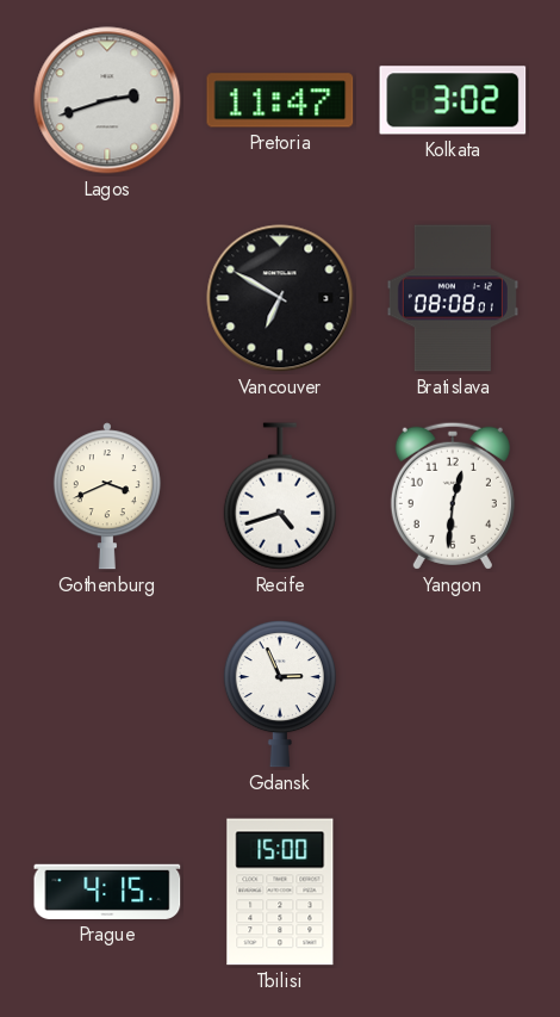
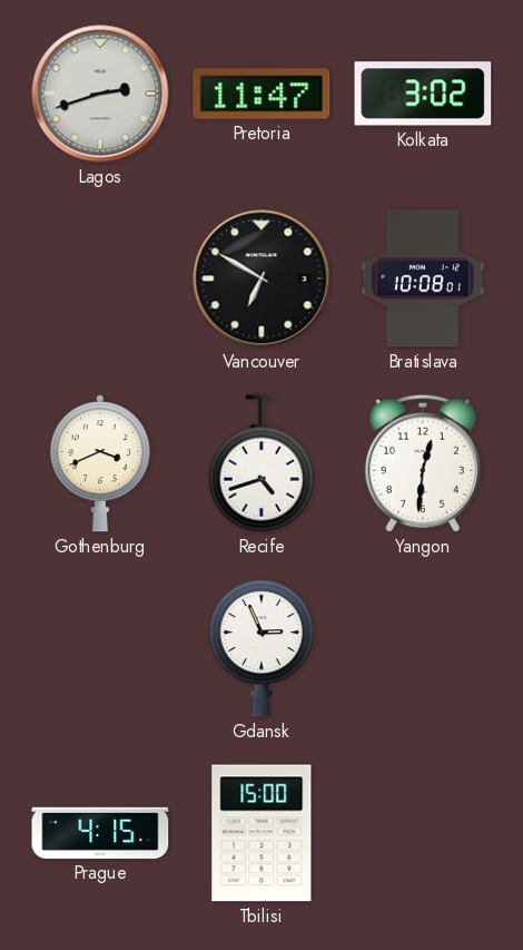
Bratislava: 08:08 -> 10:08 (423, 278)
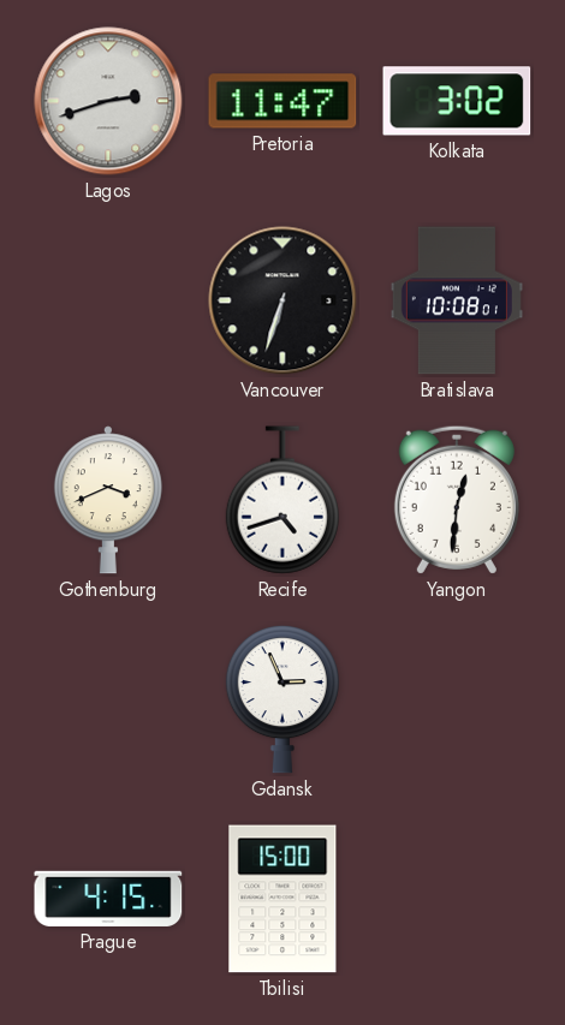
Vancouver: 6:50 -> 6:33 (282, 300)
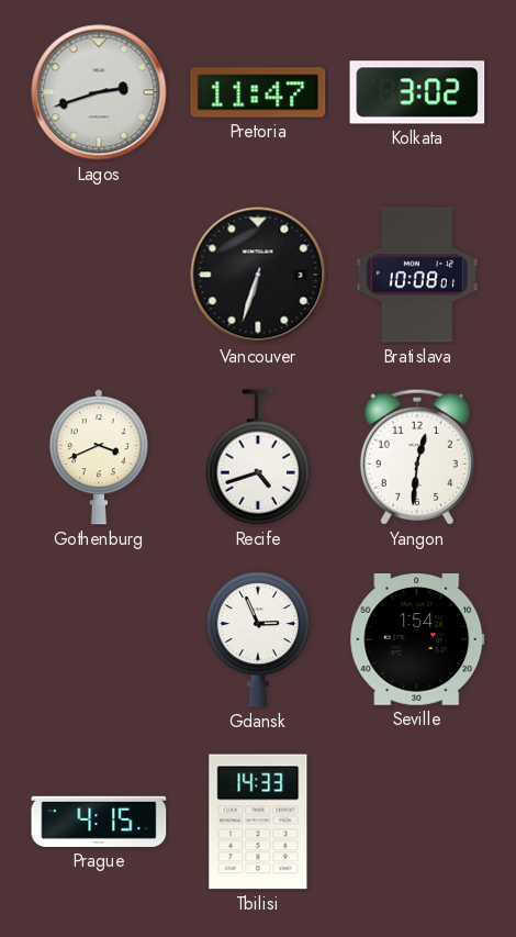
Seville: none -> 1:54 (417, 639)
Tbilisi: 15:00 -> 14:33 (258, 822)
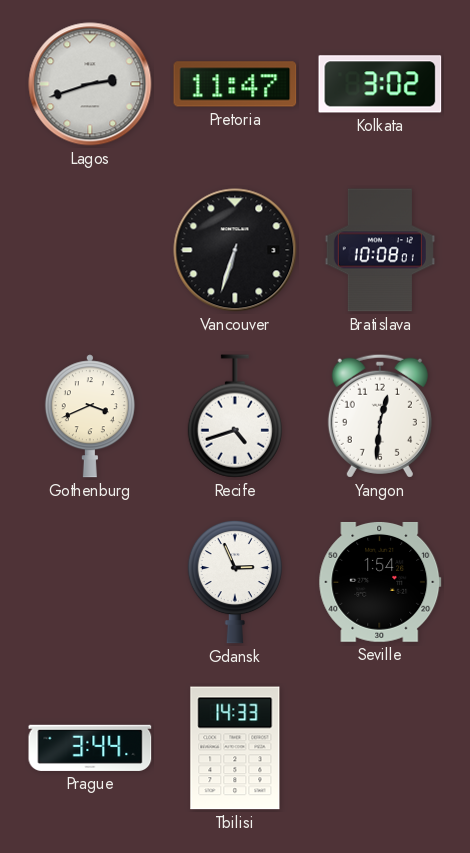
Prague: 4:15 -> 3:44 (90, 748)
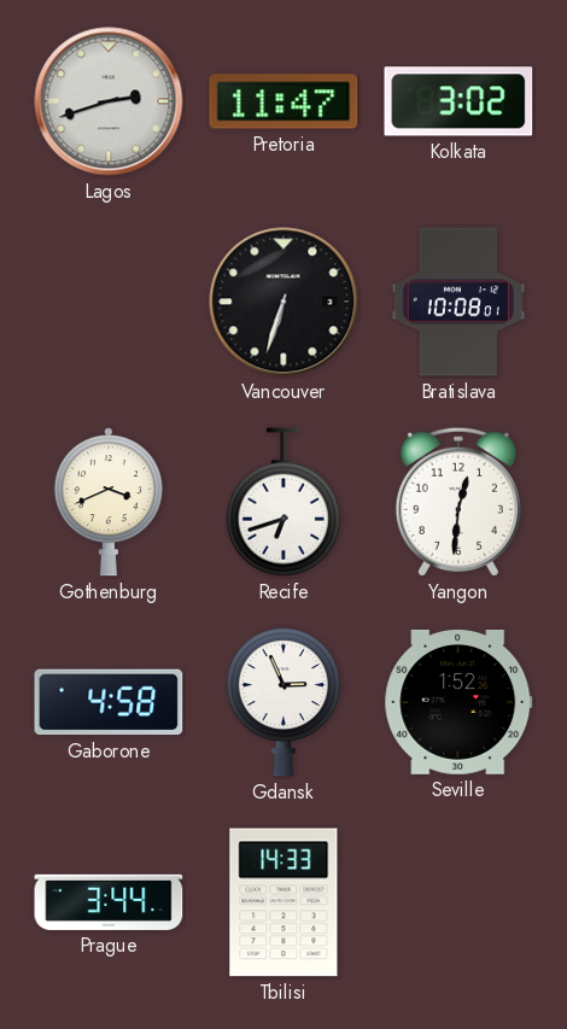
Recife: 4:42 -> 6:42 (283, 502)
Gaborone: none -> 4:58 (109, 702)
Seville: 1:54 -> 1:52 (458, 702)
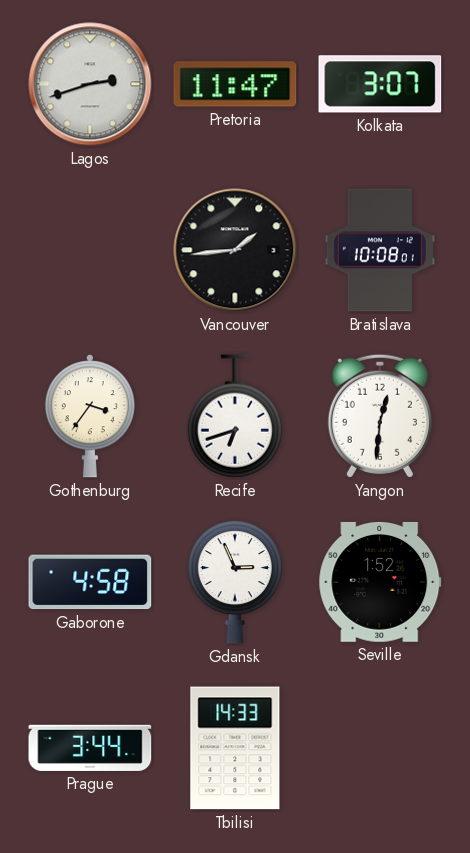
Kolkata: 3:02 -> 3:07 (380, 84)
Vancouver: 6:33 -> 1:44 (235, 250)
Gothenburg: 3:41 -> 3:36 (90, 416)
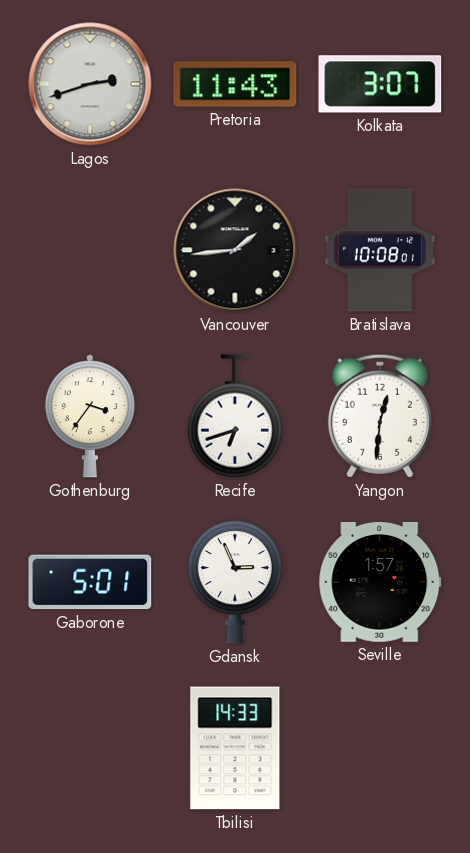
Pretoria: 11:47 -> 11:43 (235, 84)
Gaborone: 4:58 -> 5:01 (90, 582)
Seville: 1:52 -> 1:57 (380, 582)
Prague: 3:44 -> none (90, 748)
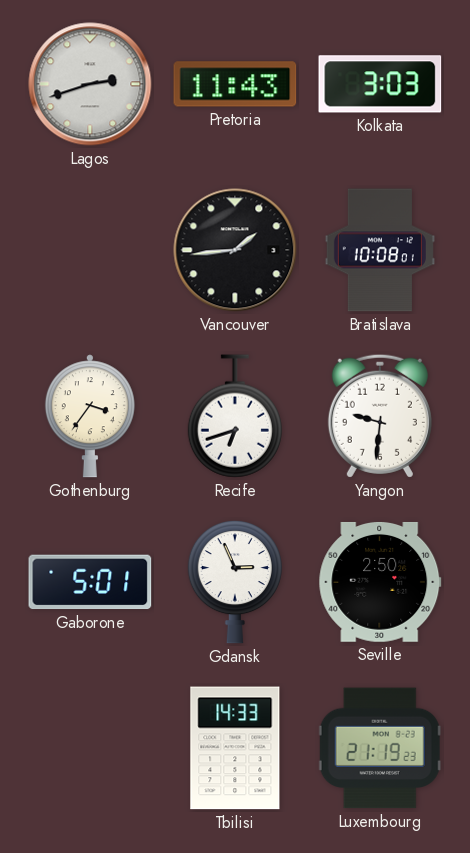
Kolkata: 3:07 -> 3:03 (380, 84)
Yangon: 12:31 -> 9:31 (380, 416)
Seville: 1:57 -> 2:50 (380, 582)
Luxembourg: none -> 21:19 (380, 748)
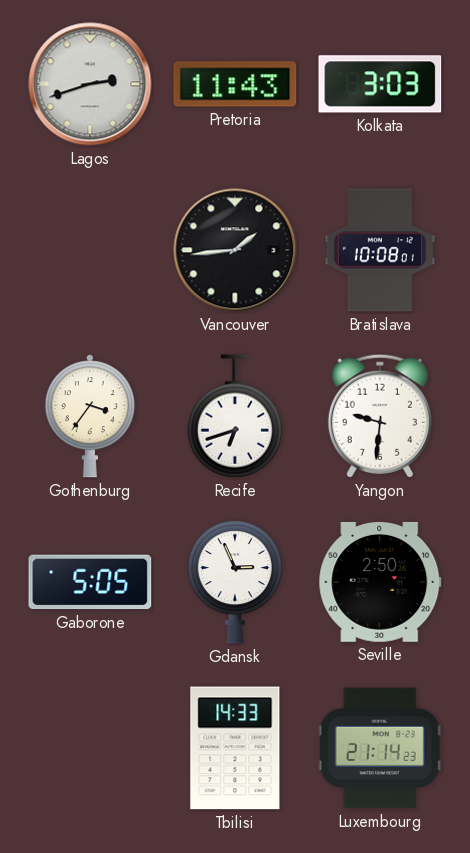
Gaborone: 5:01 -> 5:05 (90, 582)
Luxembourg: 21:19 -> 21:14 (380, 748)
